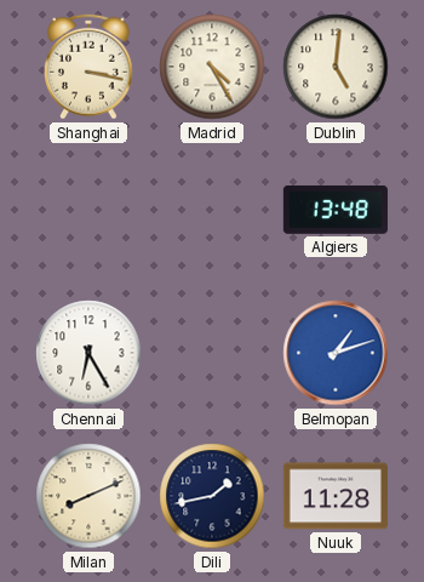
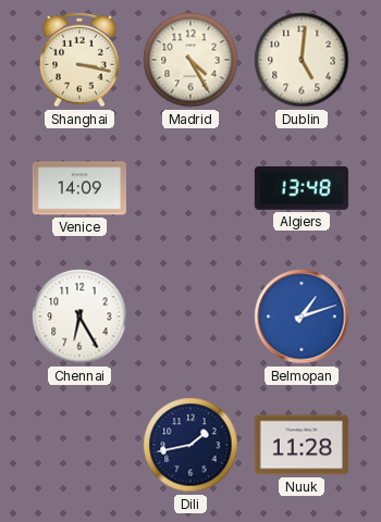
Venice: none -> 14:09 (79, 188)
Milan: 8:11 -> none (88, 496)
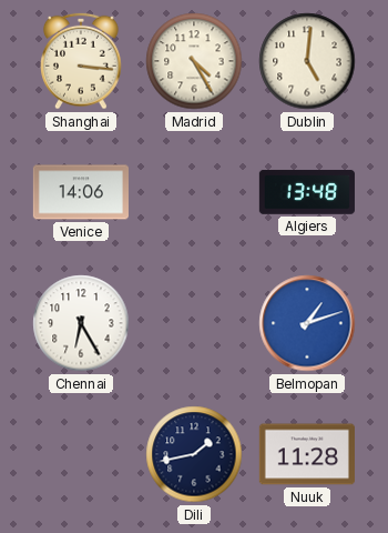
Shanghai: 3:17 -> 3:16 (82, 61)
Venice: 14:09 -> 14:06 (81, 192)
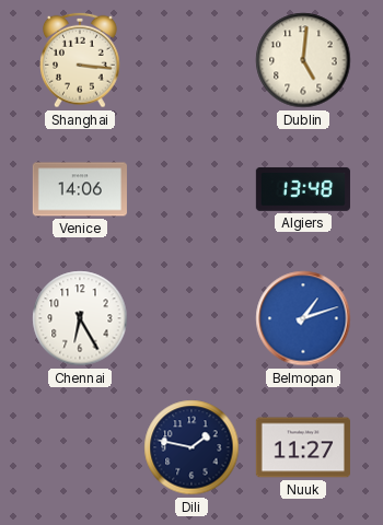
Madrid: 4:25 -> none (194, 61)
Dili: 1:43 -> 1:47 (191, 447)
Nuuk: 11:28 -> 11:27 (303, 447)
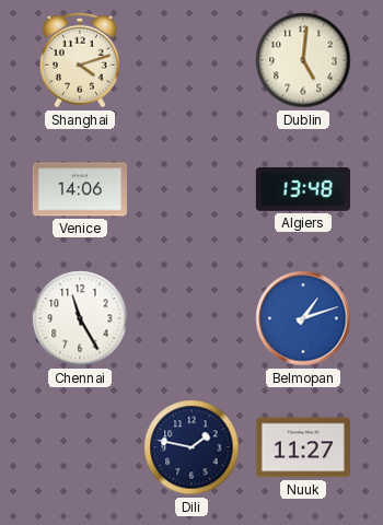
Shanghai: 3:16 -> 4:12 (81, 60)
Chennai: 6:25 -> 11:25 (80, 318)
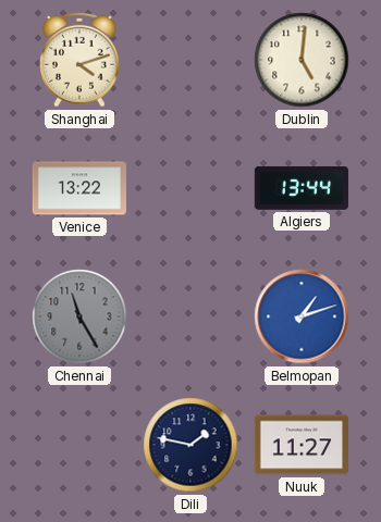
Venice: 14:06 -> 13:22 (79, 188)
Algiers: 13:48 -> 13:44 (302, 188)
Chennai dial: white -> grey (79, 316)
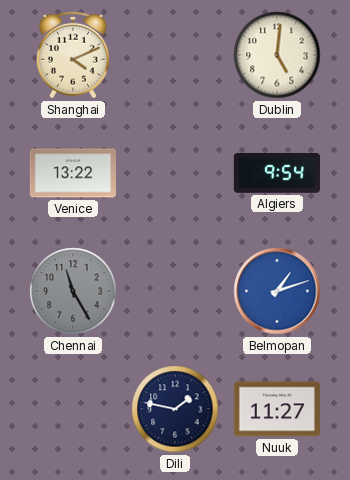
Shanghai: 4:12 -> 4:11 (74, 55)
Algiers: 13:44 -> 9:54 (277, 173)
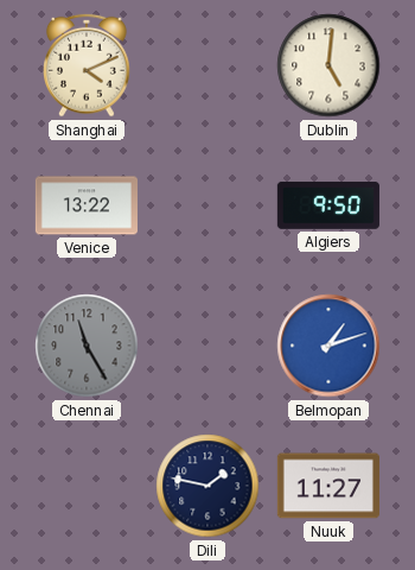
Algiers: 9:54 -> 9:50 (328, 205)
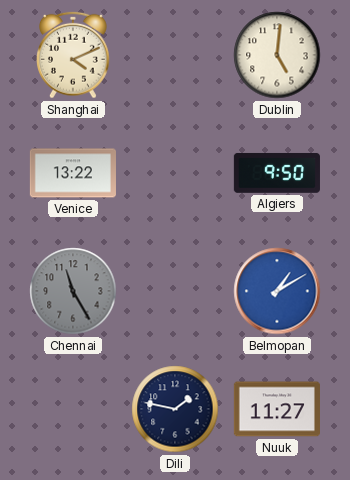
Belmopan: 1:12 -> 1:10 (277, 291)
